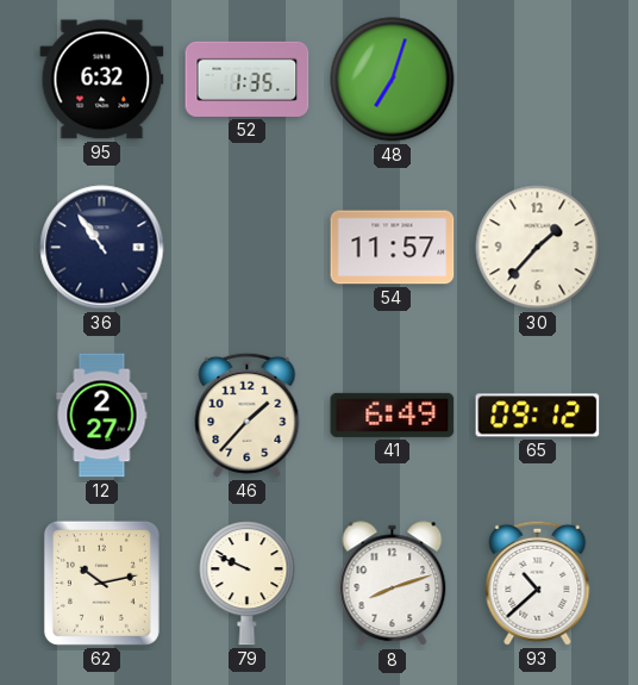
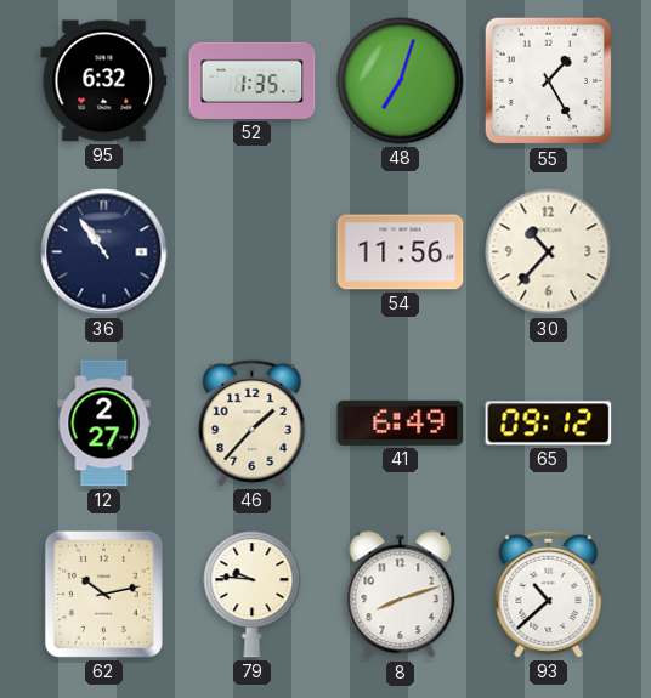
55: none -> 1:25 (549, 81)
54: 11:57 -> 11:56 (401, 252)
30: 1:37 -> 10:37 (549, 252)
79: 9:49 -> 9:46 (253, 595)
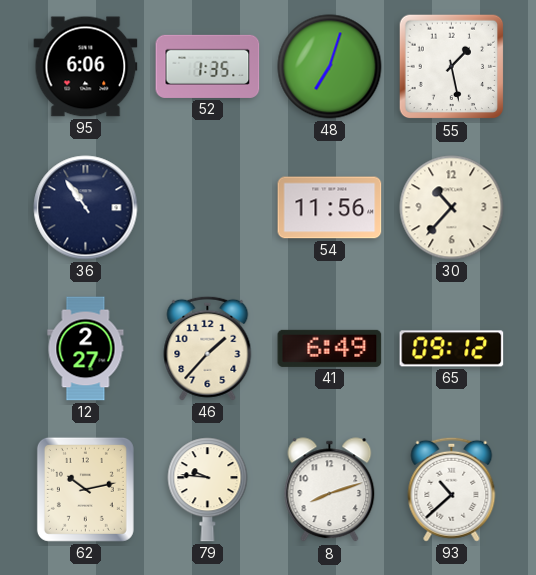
95: 6:32 -> 6:06 (86, 67)
55: 1:25 -> 1:28 (452, 67)
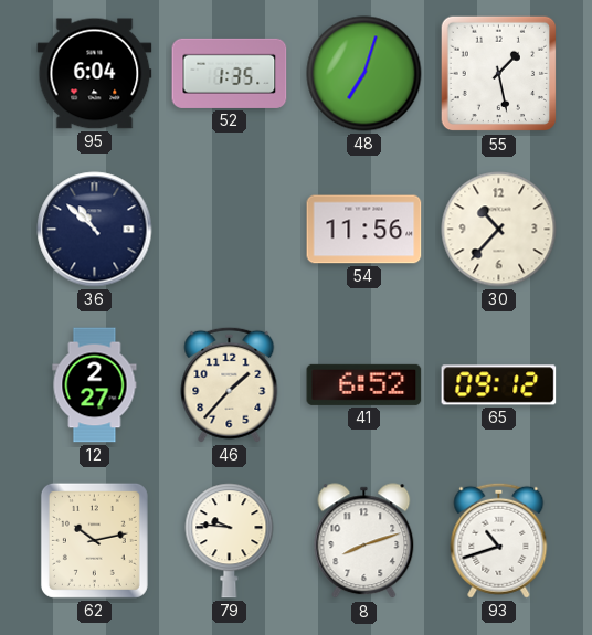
95: 6:06 -> 6:04 (95, 74)
36: 10:54 -> 10:52 (95, 230)
41: 6:49 -> 6:52 (364, 384)
93: 10:38 -> 10:42 (499, 540)
